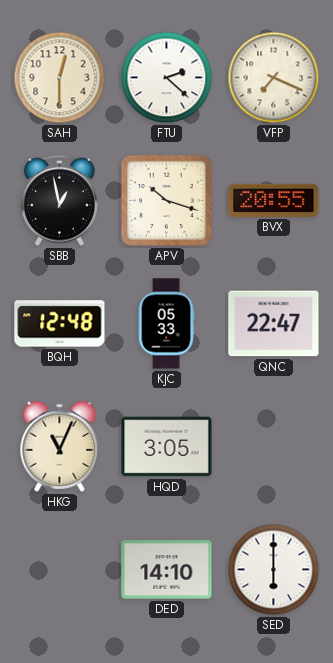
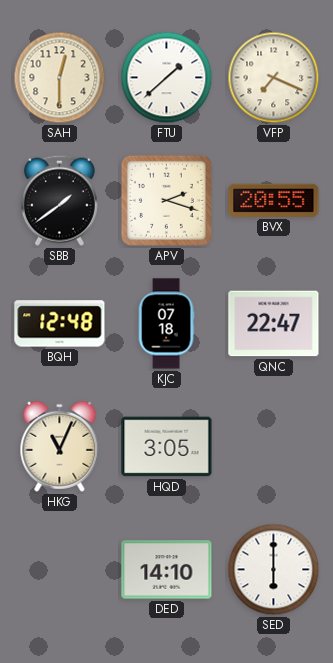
FTU: 2:22 -> 1:38 (167, 78)
SBB: 12:58 -> 1:39 (59, 200)
APV: 10:18 -> 2:18 (166, 200)
KJC: 05:33 -> 07:18 (166, 324)
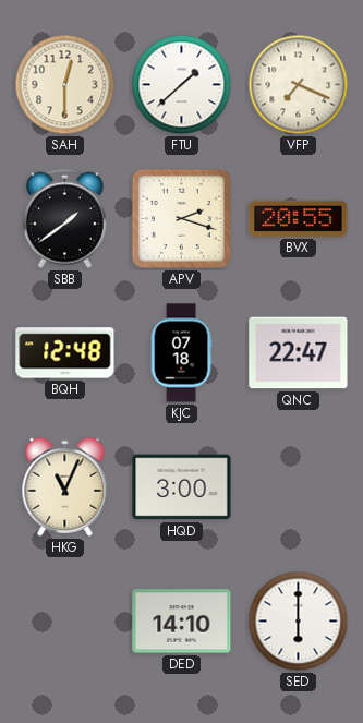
HQD: 3:05 -> 3:00 (182, 487)
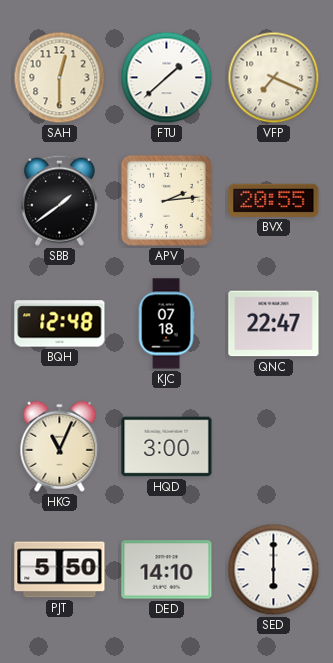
APV: 2:18 -> 2:14 (166, 200)
PJT: none -> 5:50 (60, 570)
